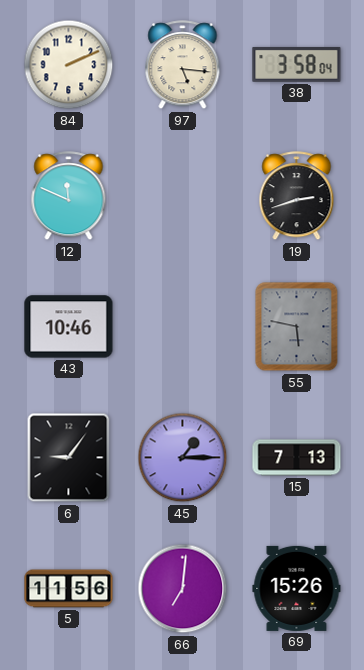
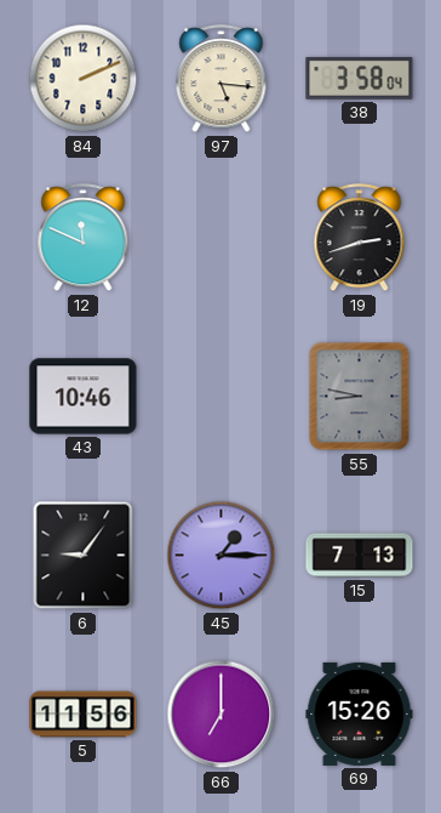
55: 5:47 -> 8:47 (360, 397)
66: 7:01 -> 7:00 (222, 715)
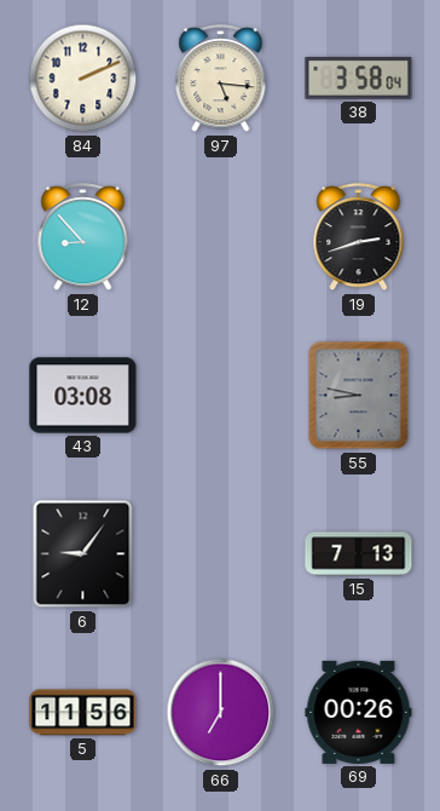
12: 11:49 -> 8:53 (83, 237)
43: 10:46 -> 03:08 (83, 396)
45: 1:15 -> none (222, 556)
69: 15:26 -> 00:26 (359, 712)
